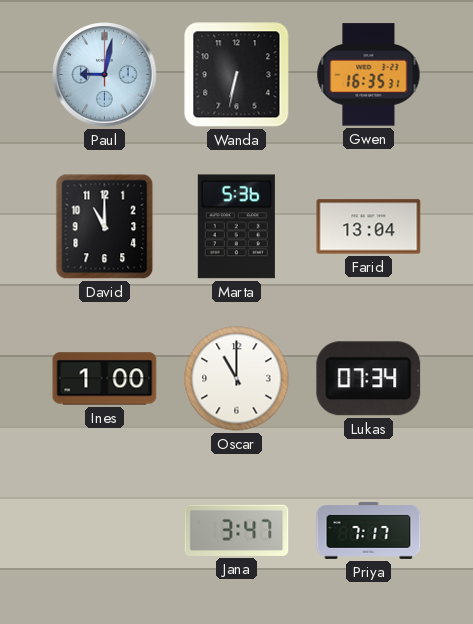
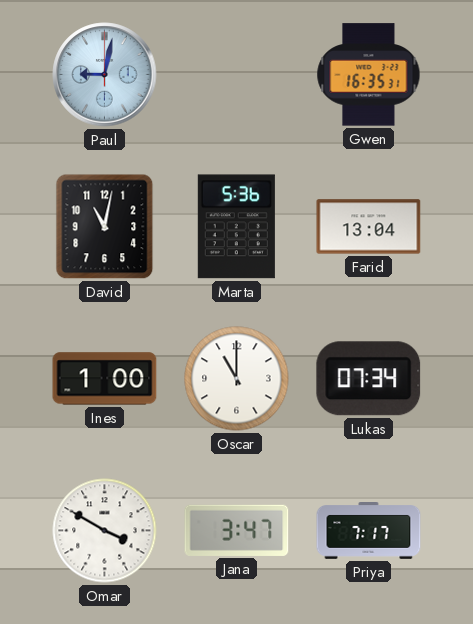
Wanda: 6:32 -> none (237, 75)
David: 11:00 -> 11:02 (105, 227)
Omar: none -> 3:50 (105, 531)
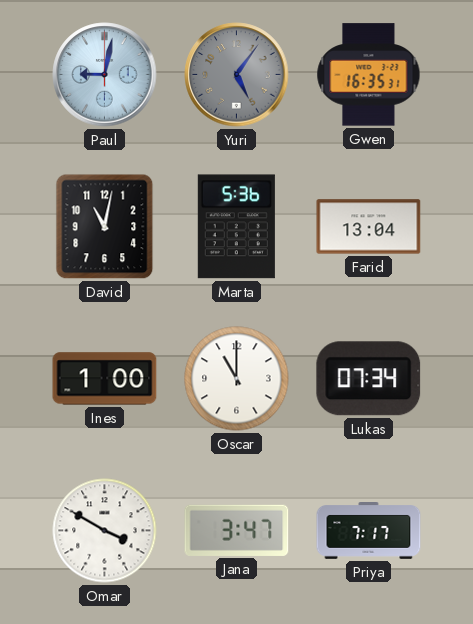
Yuri: none -> 5:06 (237, 75)
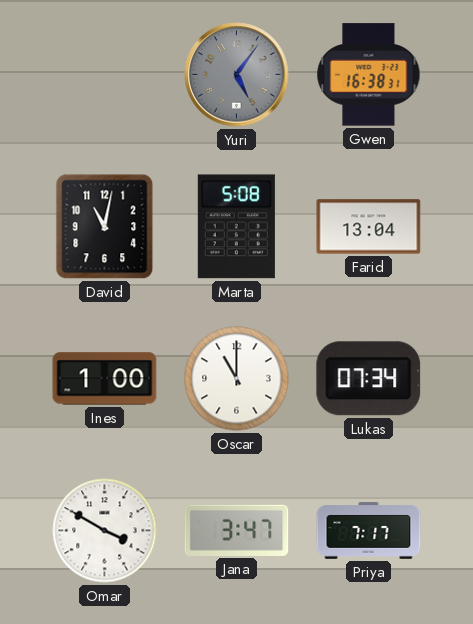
Paul: 9:02 -> none (105, 75)
Gwen: 16:35 -> 16:38 (369, 75)
Marta: 5:36 -> 5:08 (236, 227)
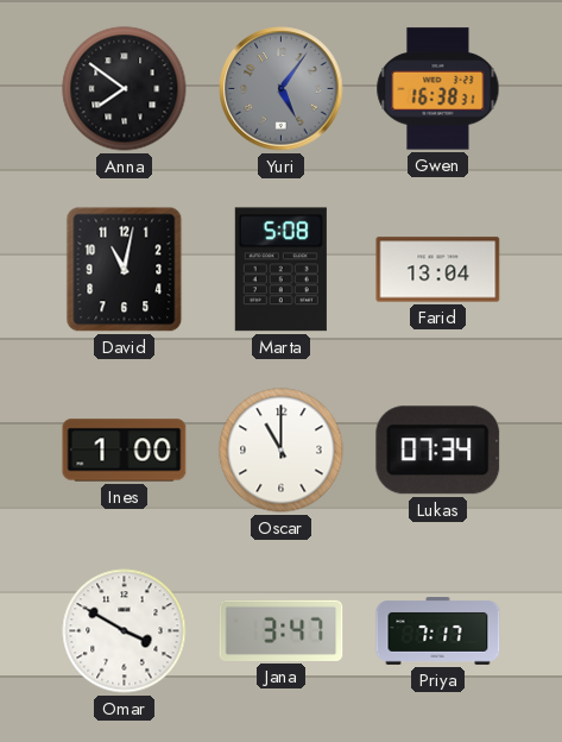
Anna: none -> 7:51 (125, 89)
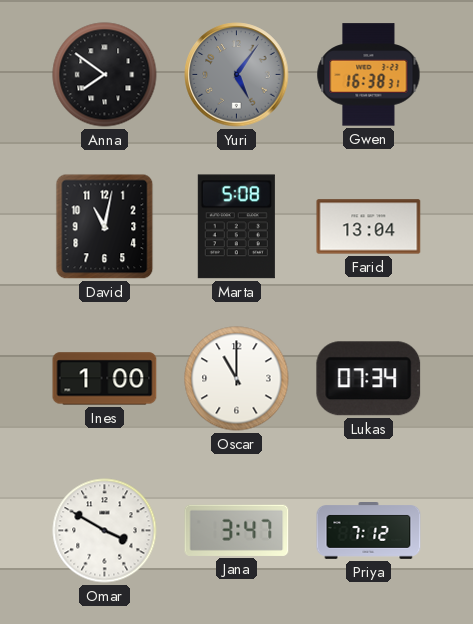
Priya: 7:17 -> 7:12 (369, 531)
